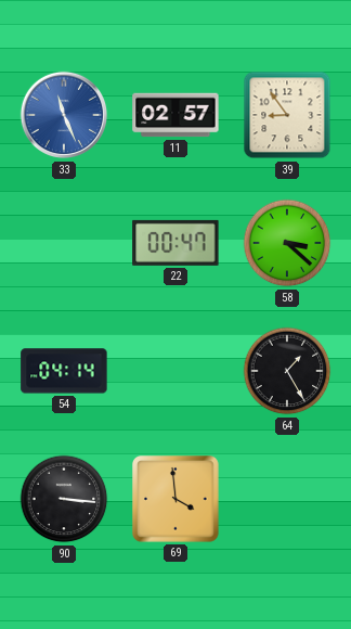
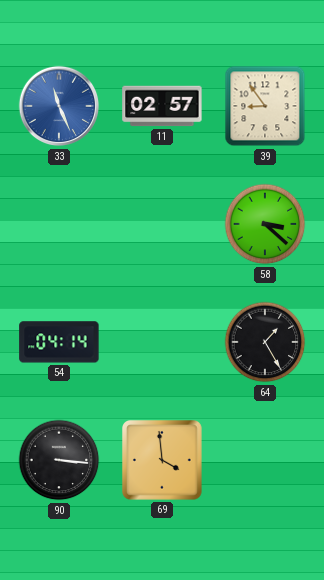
22: 00:47 -> none (175, 243)
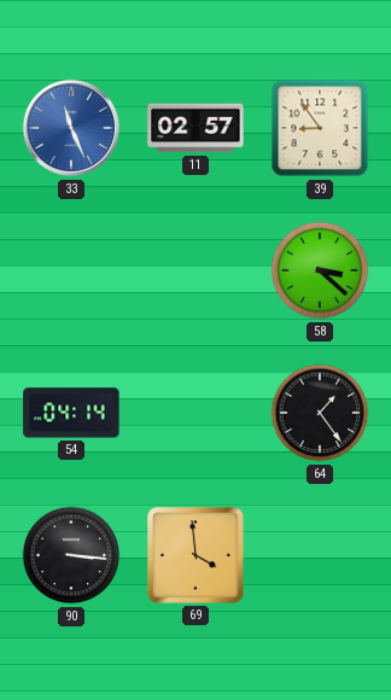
64: 1:25 -> 1:24 (320, 413)
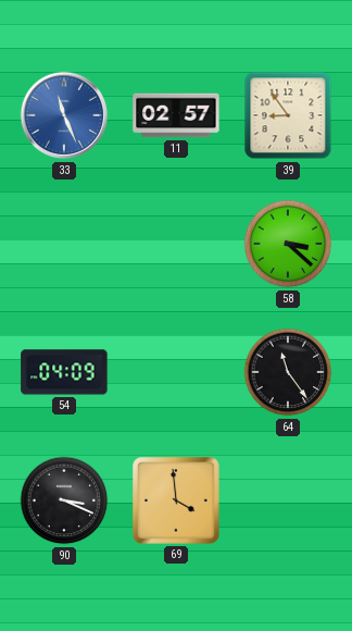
54: 04:14 -> 04:09 (64, 372)
64: 1:24 -> 11:24 (288, 372)
90: 3:16 -> 3:19 (64, 500)
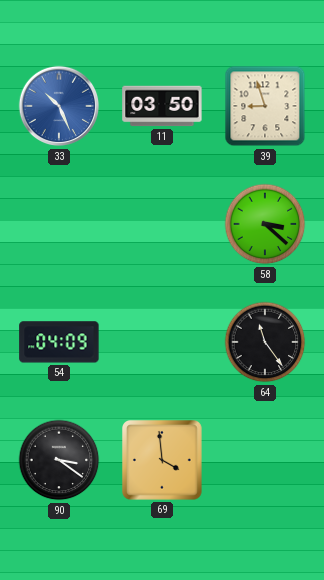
33: 11:26 -> 10:26 (59, 106)
11: 02:57 -> 03:50 (162, 106)
39: 8:54 -> 8:57 (265, 106)
90: 3:19 -> 3:21 (59, 460)
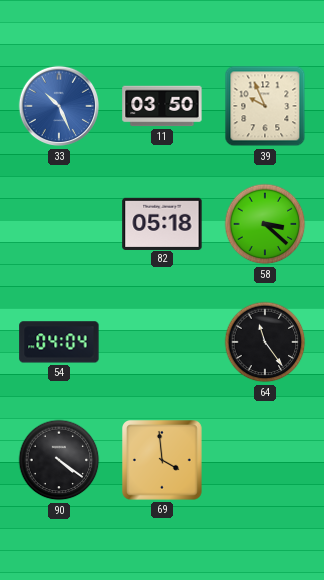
39: 8:57 -> 9:56 (265, 106)
82: none -> 05:18 (162, 223)
54: 04:09 -> 04:04 (59, 342)
90: 3:21 -> 4:21 (59, 460)
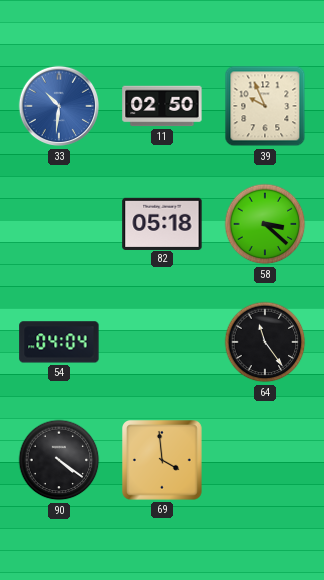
33: 10:26 -> 10:31 (59, 106)
11: 03:50 -> 02:50 (162, 106)
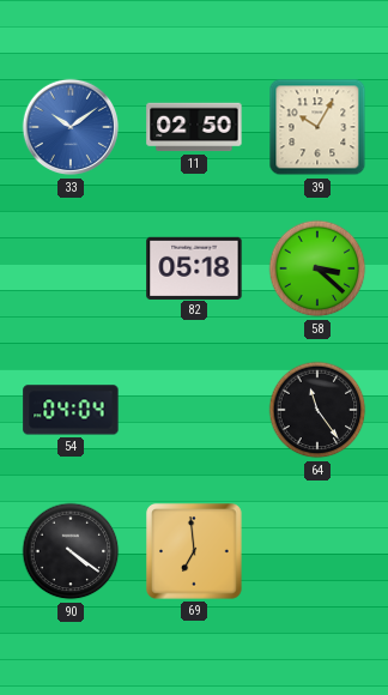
33: 10:31 -> 10:09 (71, 127)
39: 9:56 -> 10:05 (317, 127)
69: 3:59 -> 6:59 (195, 552)
